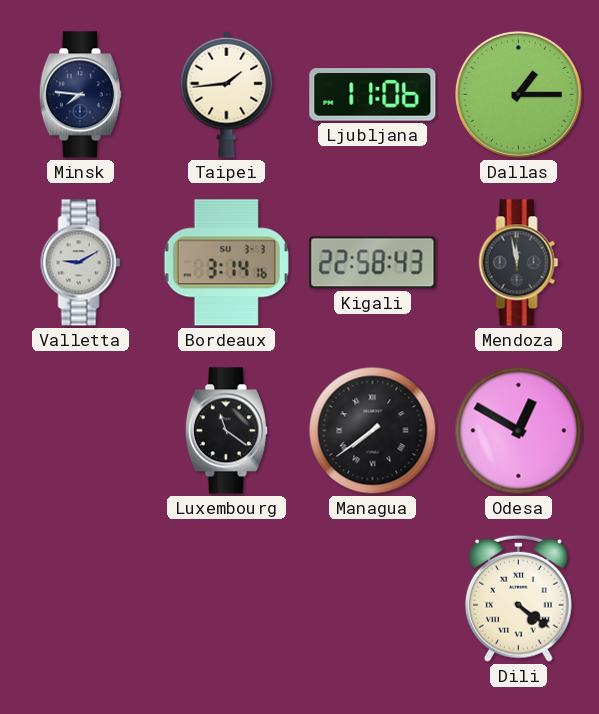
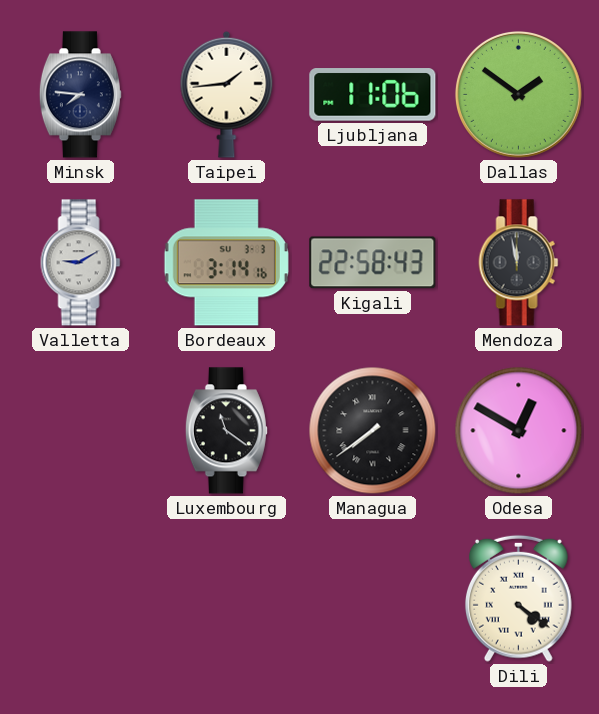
Dallas: 1:15 -> 1:51 (518, 94)
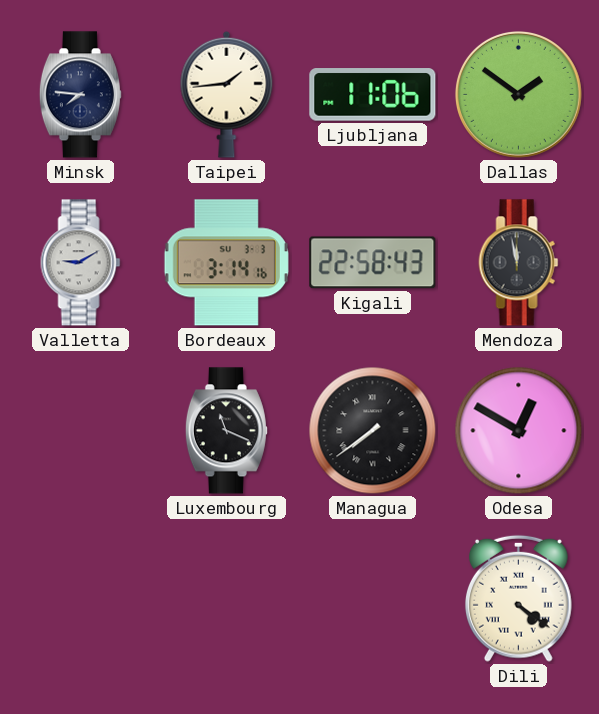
Luxembourg: 11:21 -> 11:19 (226, 431)
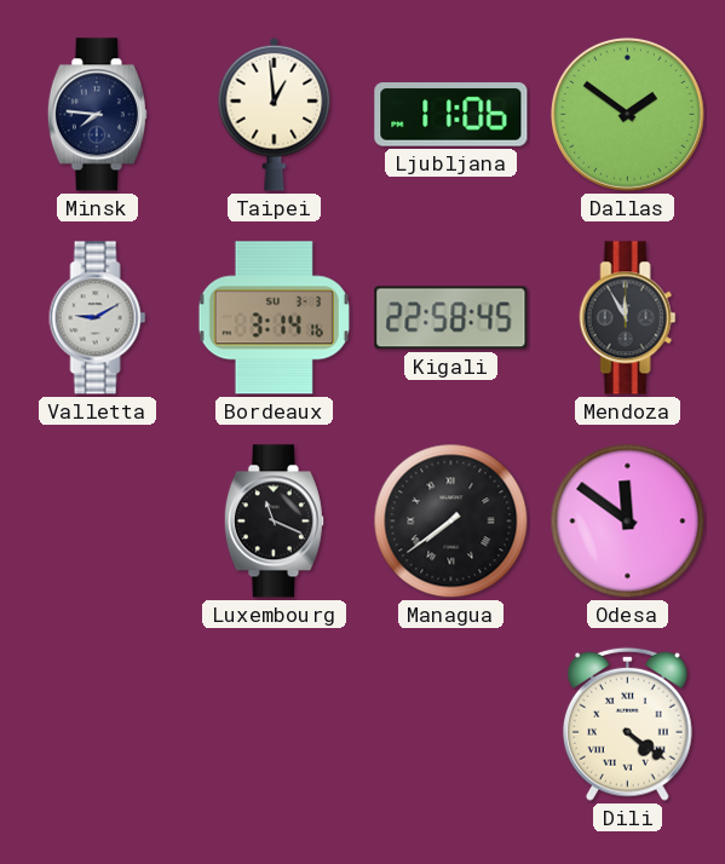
Taipei: 1:44 -> 12:59 (275, 114)
Kigali: 22:58:43 -> 22:58:45 (451, 318)
Mendoza: 11:58 -> 11:55 (628, 318)
Odesa: 12:50 -> 11:51 (628, 522)
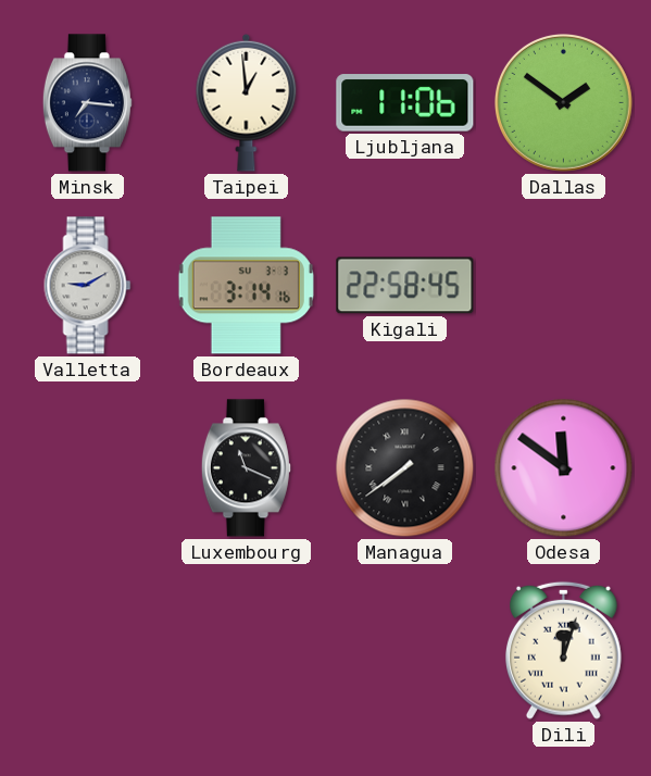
Minsk: 7:46 -> 7:16 (87, 103)
Mendoza: 11:55 -> none (628, 318)
Dili: 4:21 -> 12:03 (563, 650)
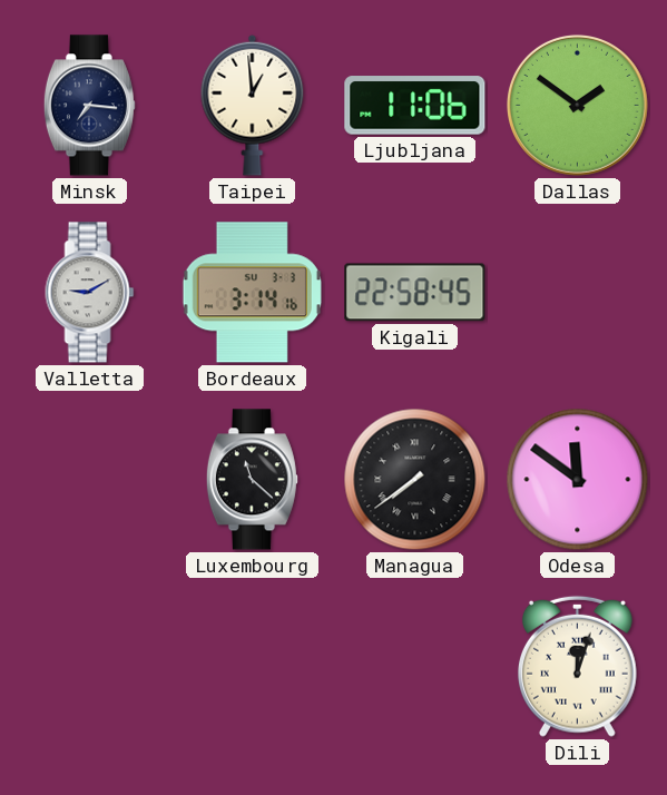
Luxembourg: 11:19 -> 11:22 (252, 480)
